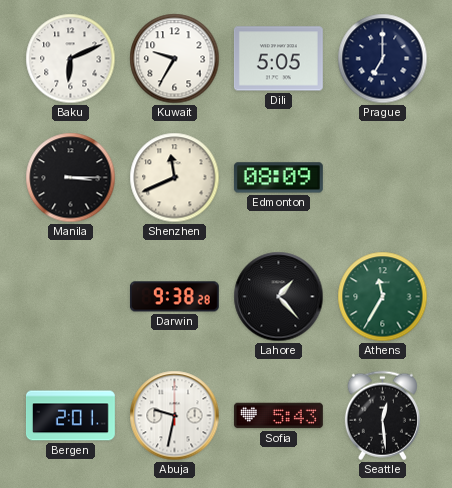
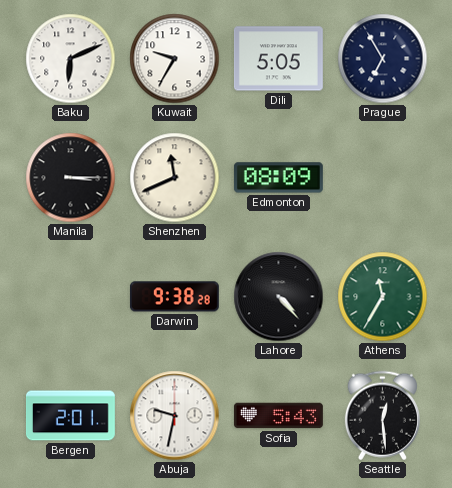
Prague: 7:00 -> 6:55 (383, 59)
Lahore: 1:23 -> 4:23 (279, 297)
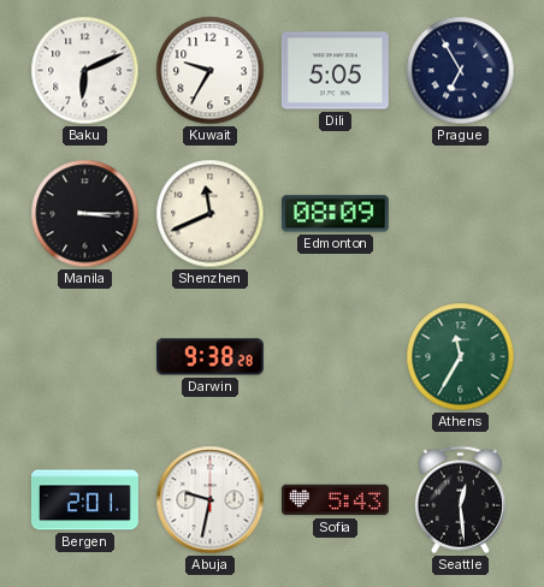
Lahore: 4:23 -> none (279, 297)
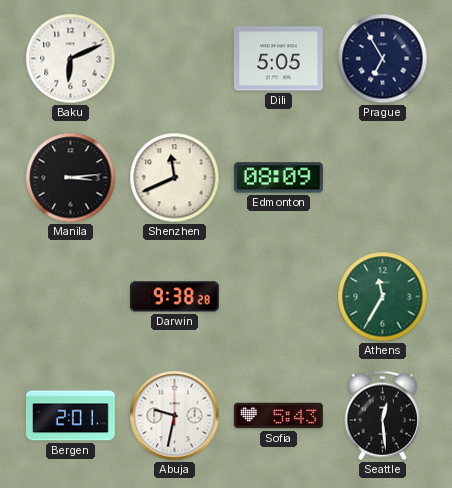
Kuwait: 9:35 -> none (211, 71)
Manila: 3:15 -> 3:14 (71, 178)
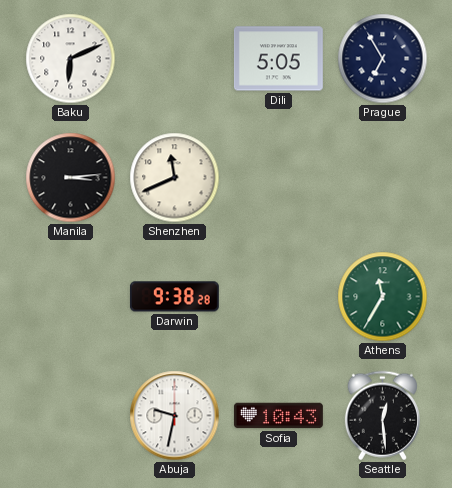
Edmonton: 08:09 -> none (278, 178)
Bergen: 2:01 -> none (70, 416)
Sofia: 5:43 -> 10:43 (278, 416)
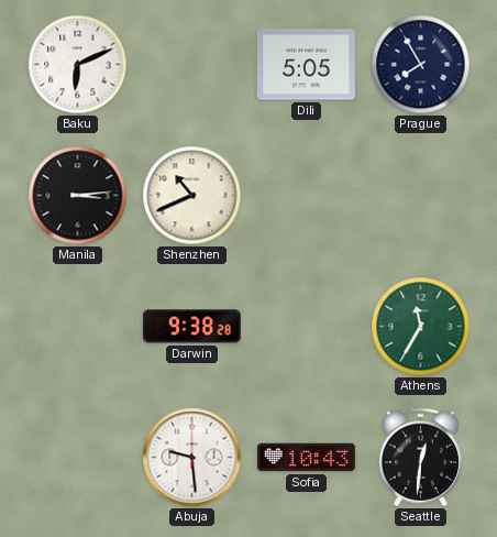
Prague: 6:55 -> 7:55 (421, 65)
Shenzhen: 11:41 -> 10:41 (192, 196)
Abuja: 9:32 -> 9:29 (192, 458)
Seattle: 12:29 -> 12:31 (420, 458)
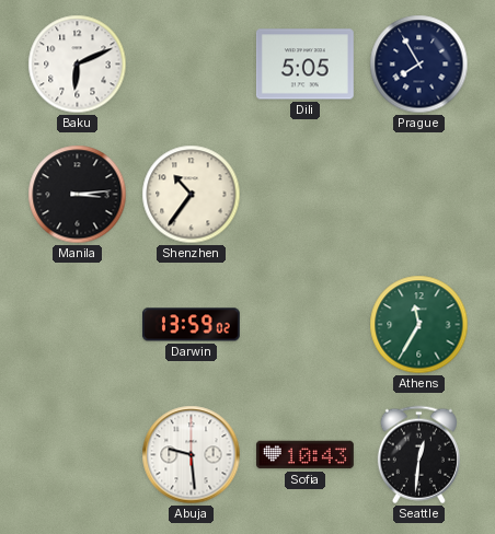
Shenzhen: 10:41 -> 10:36 (192, 195)
Darwin: 9:38 -> 13:59 (191, 325)
